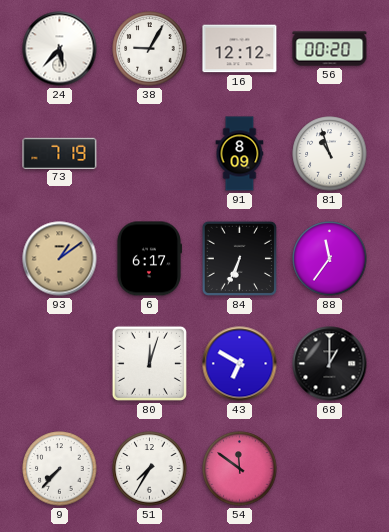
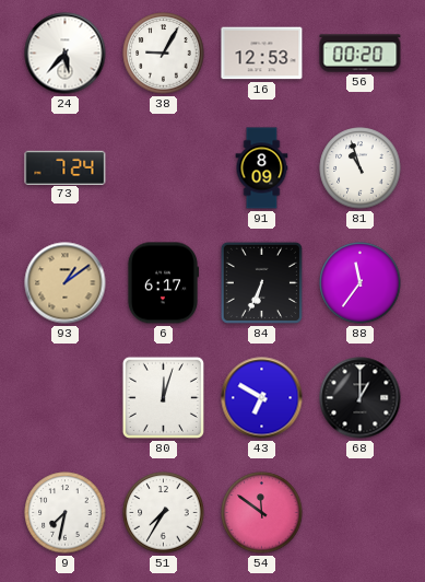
16: 12:12 -> 12:53 (262, 54)
73: 7:19 -> 7:24 (66, 167)
9: 7:37 -> 7:32 (66, 513)
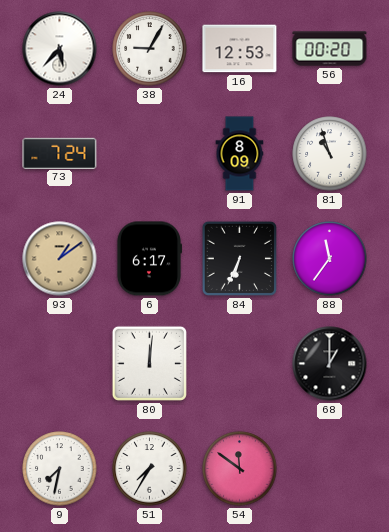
80: 12:03 -> 12:01 (149, 363)
43: 6:50 -> none (262, 398)
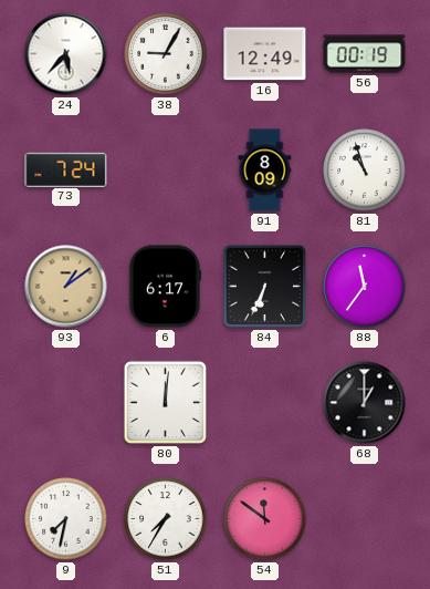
16: 12:53 -> 12:49 (265, 54)
56: 00:20 -> 00:19 (365, 54)
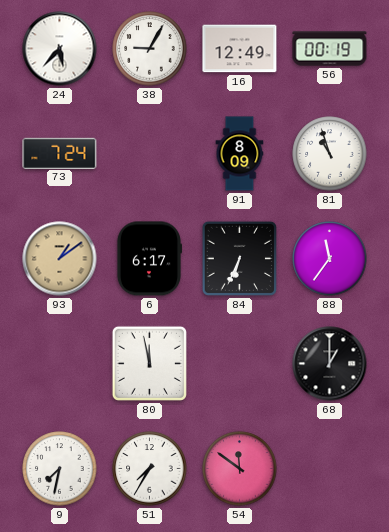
80: 12:01 -> 11:58 (149, 363)
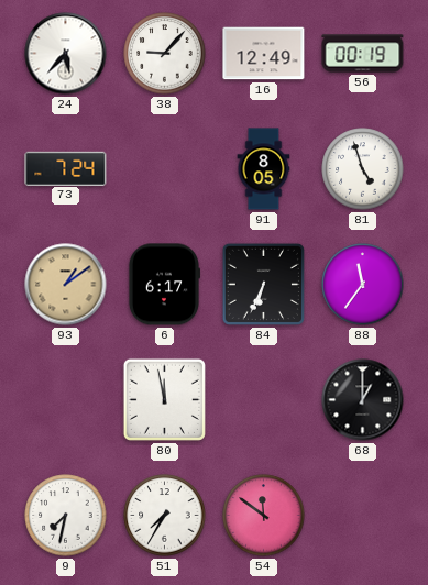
38: 9:05 -> 9:07 (165, 54)
91: 8:09 -> 8:05 (264, 169)
81: 10:57 -> 4:57 (363, 169)
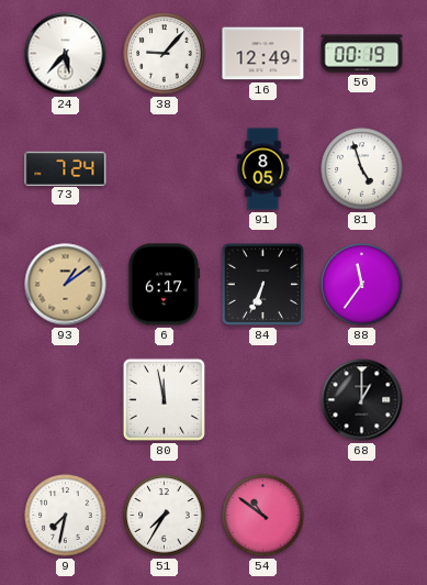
54: 11:51 -> 10:51 (263, 516)
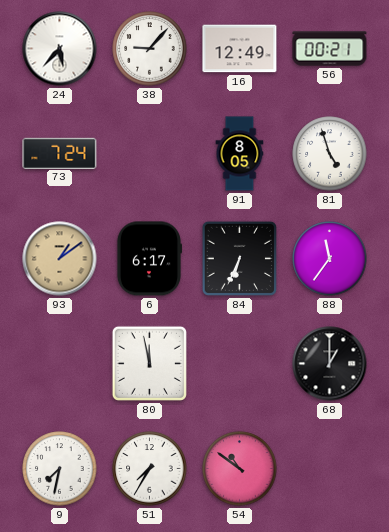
56: 00:19 -> 00:21 (330, 49)
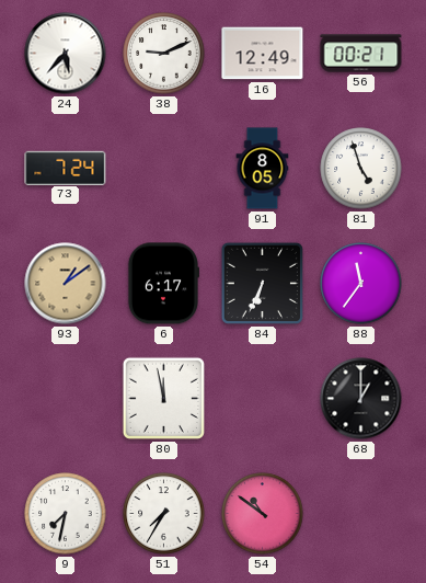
38: 9:07 -> 9:11 (164, 54)
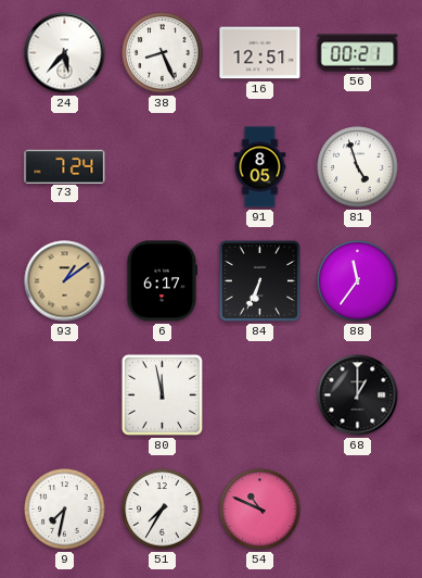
38: 9:11 -> 8:26 (163, 53)
16: 12:49 -> 12:51 (260, 53)
54: 10:51 -> 10:49 (260, 510)
